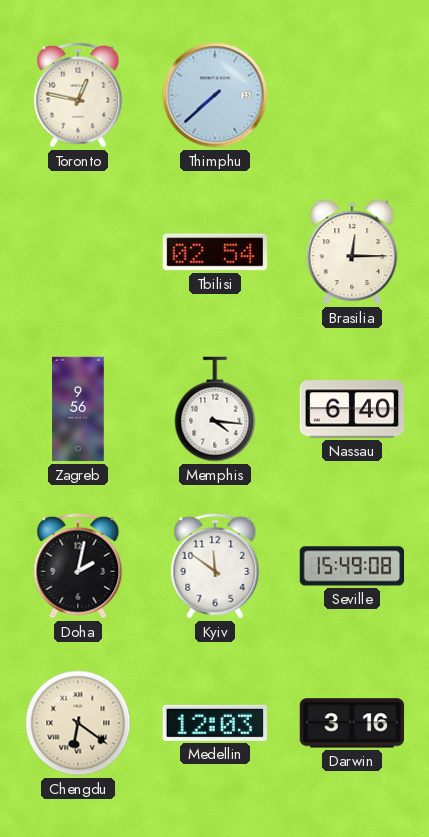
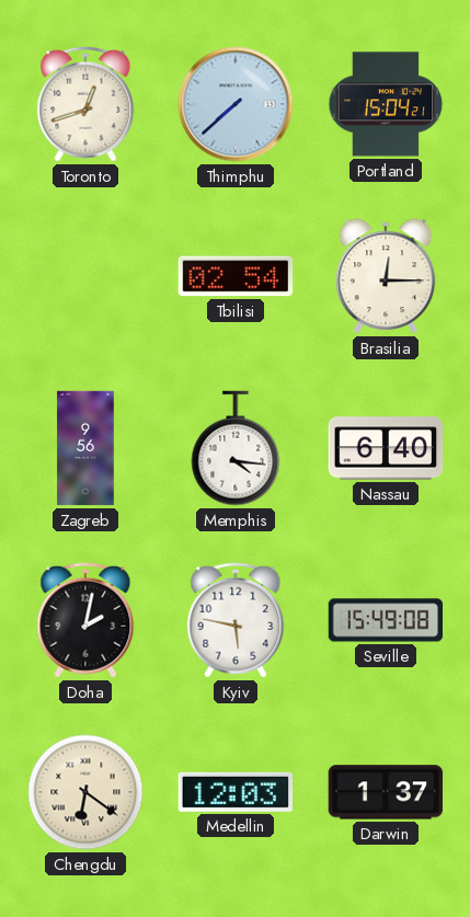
Toronto: 12:47 -> 12:42 (85, 104)
Portland: none -> 15:04 (386, 104)
Kyiv: 11:51 -> 5:47 (236, 620)
Darwin: 3:16 -> 1:37 (386, 792)
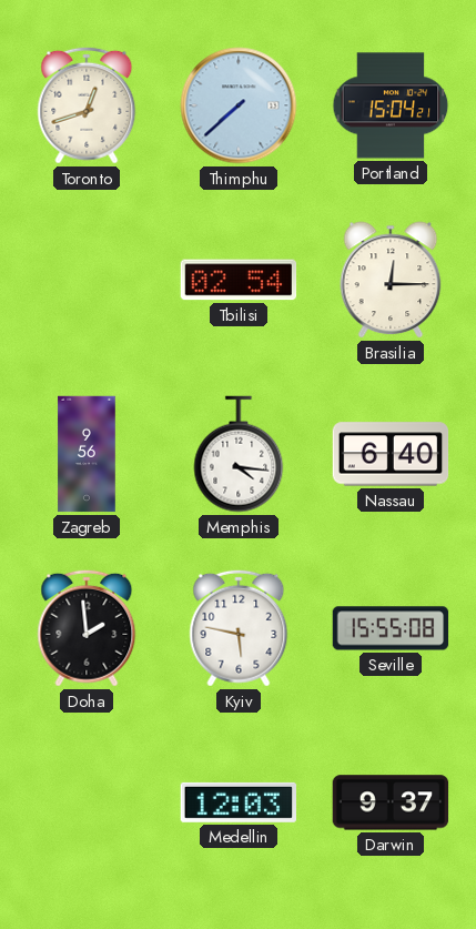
Doha: 2:02 -> 1:59 (87, 628)
Seville: 15:49 -> 15:55 (391, 628)
Chengdu: 6:21 -> none (85, 792)
Darwin: 1:37 -> 9:37 (391, 802)
